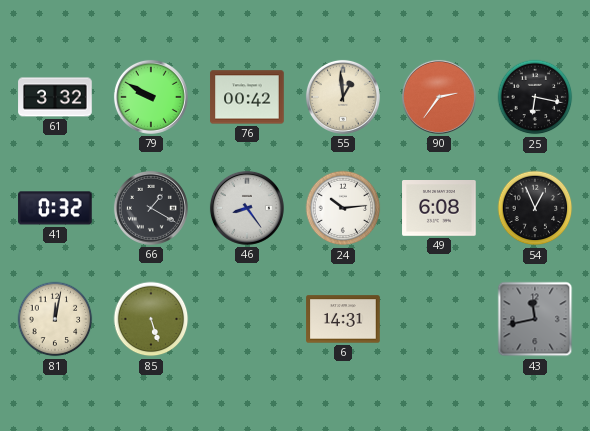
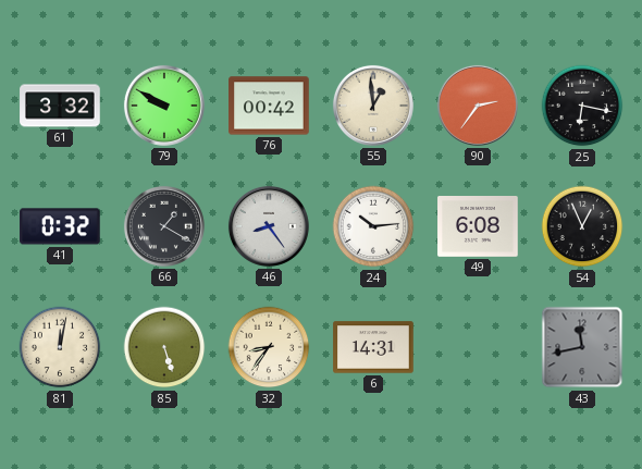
32: none -> 8:36 (269, 347)
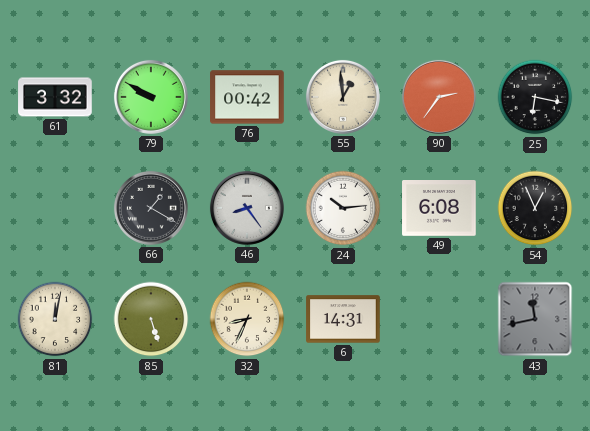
41: 0:32 -> none (60, 226)
32: 8:36 -> 8:34 (247, 319)
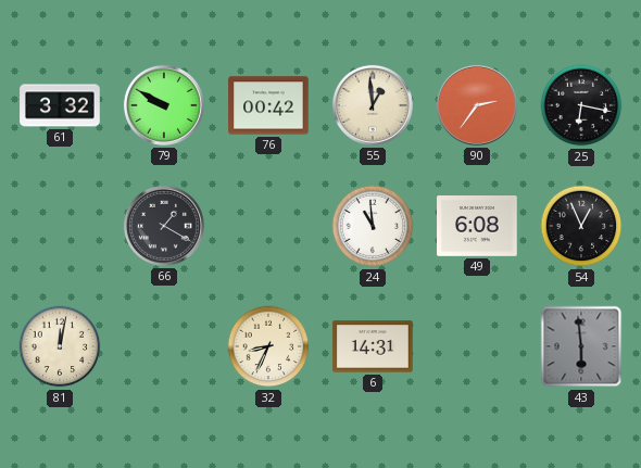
46: 8:24 -> none (247, 208)
24: 10:14 -> 10:59 (373, 226)
85: 5:27 -> none (151, 319)
43: 11:43 -> 5:59 (581, 346)
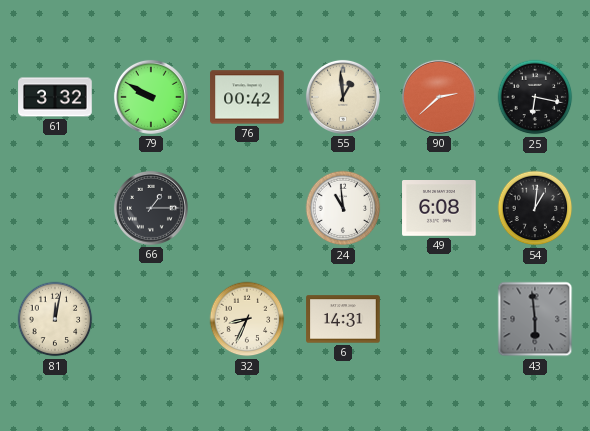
90: 2:36 -> 2:38 (439, 97)
66: 1:20 -> 1:15 (151, 208)
54: 12:56 -> 1:01 (535, 208)
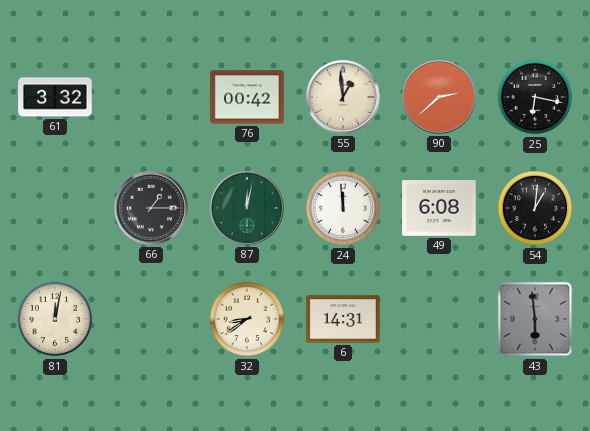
79: 9:50 -> none (151, 97)
87: none -> 12:02 (247, 208)
24: 10:59 -> 11:59 (343, 208)
32: 8:34 -> 8:39 (247, 319)
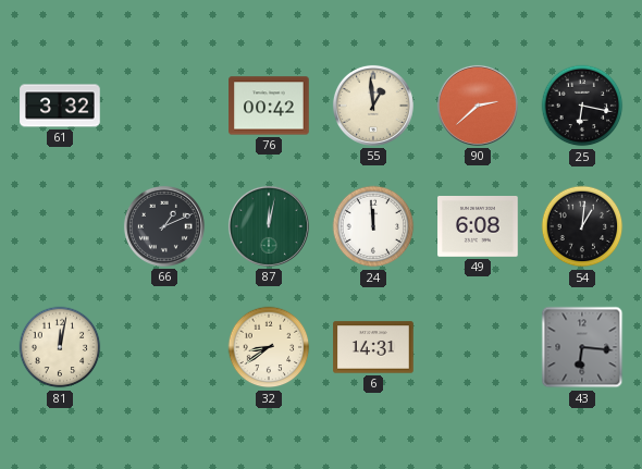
66: 1:15 -> 1:11 (164, 226)
43: 5:59 -> 6:16 (582, 347)
